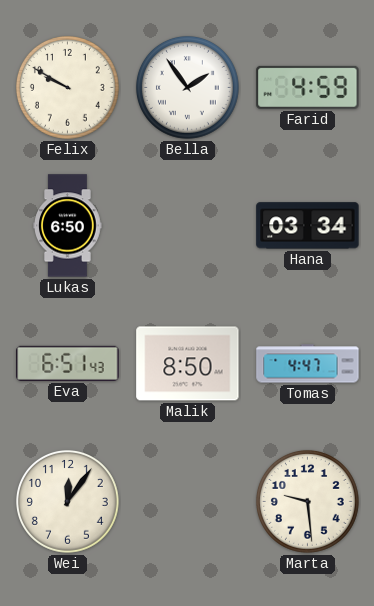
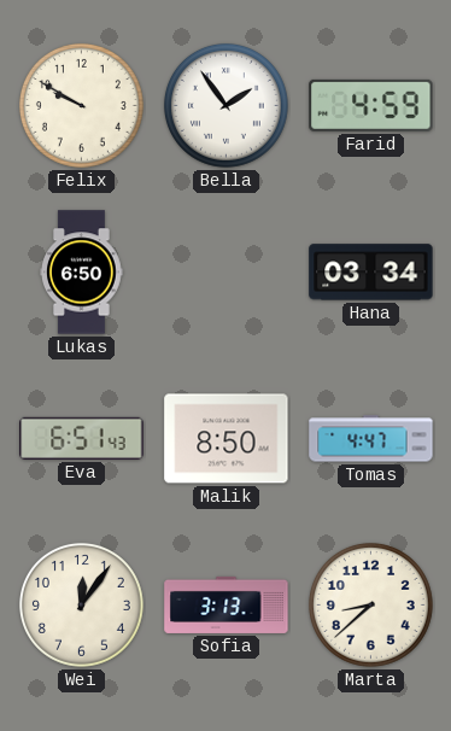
Sofia: none -> 3:13 (227, 604)
Marta: 9:29 -> 8:38 (370, 604)
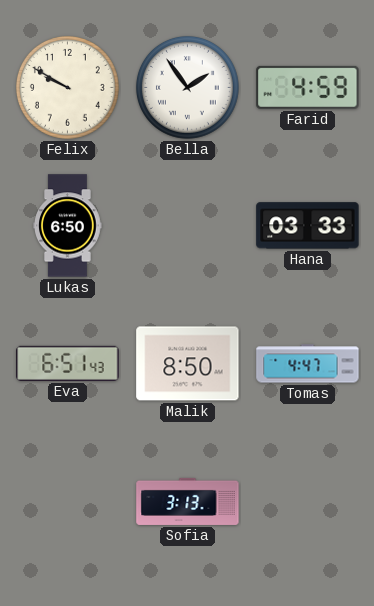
Hana: 03:34 -> 03:33 (308, 226)
Wei: 12:06 -> none (81, 604)
Marta: 8:38 -> none (370, 604)
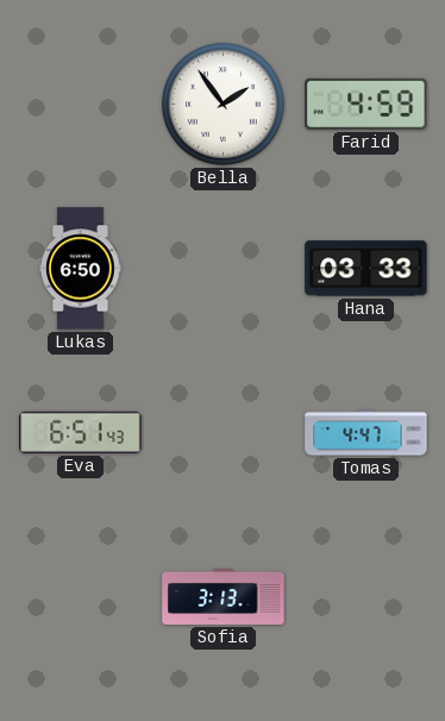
Felix: 9:50 -> none (67, 87)
Malik: 8:50 -> none (188, 364)
